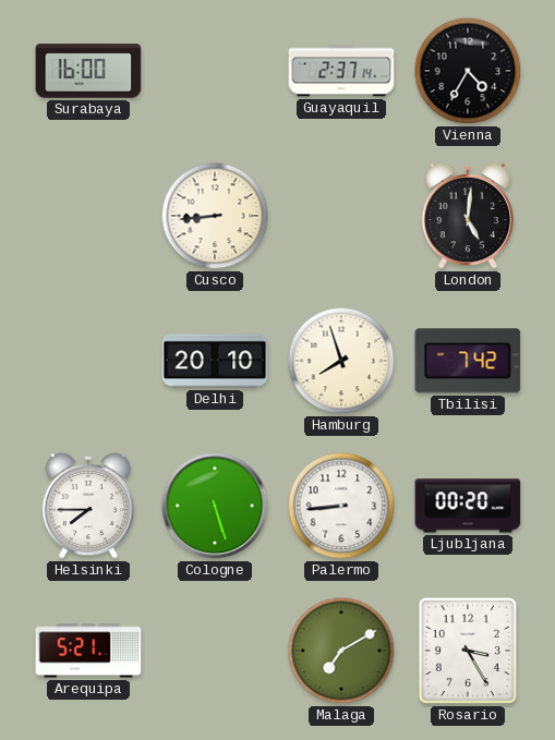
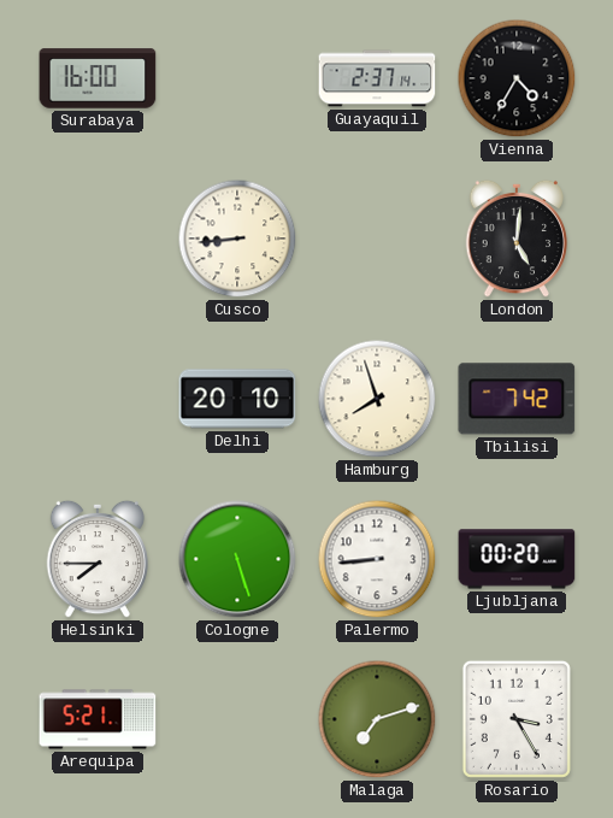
Malaga: 7:10 -> 7:12 (377, 719)
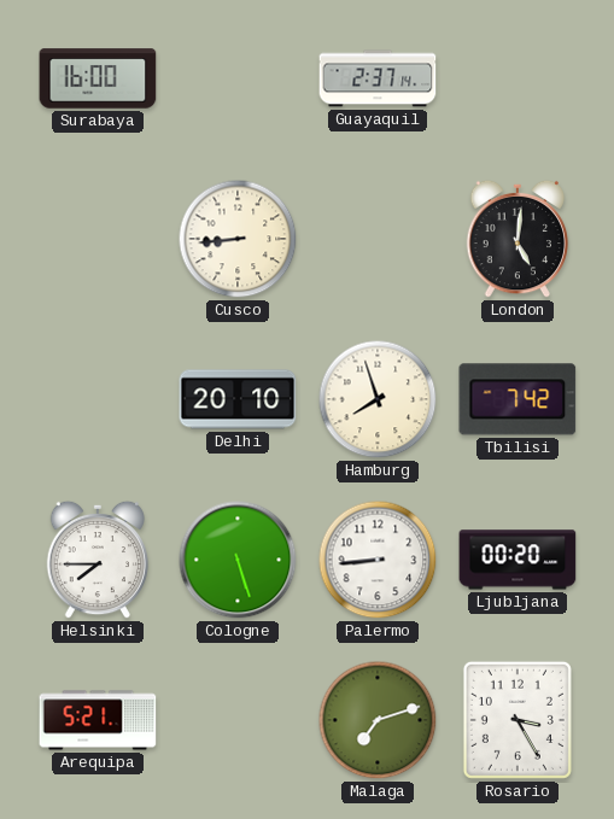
Vienna: 4:35 -> none (517, 78)
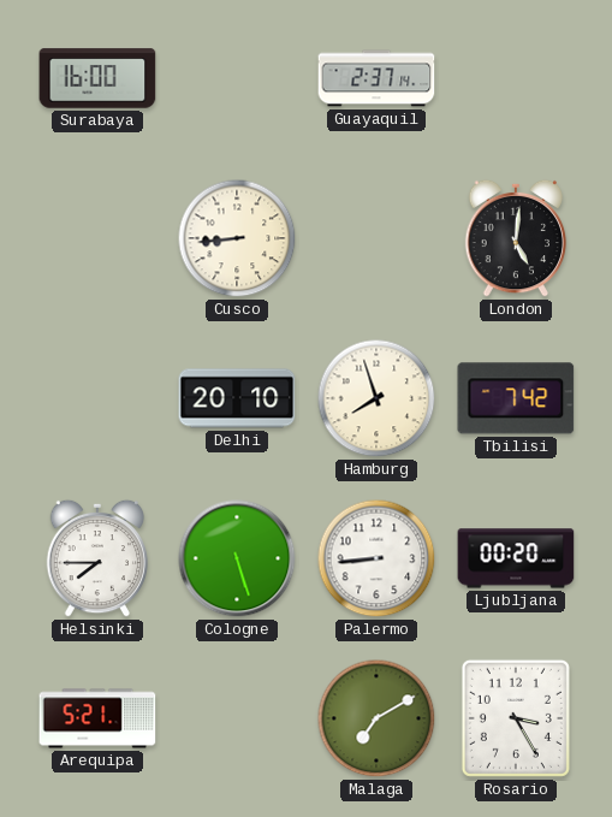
Malaga: 7:12 -> 7:10 (376, 718)
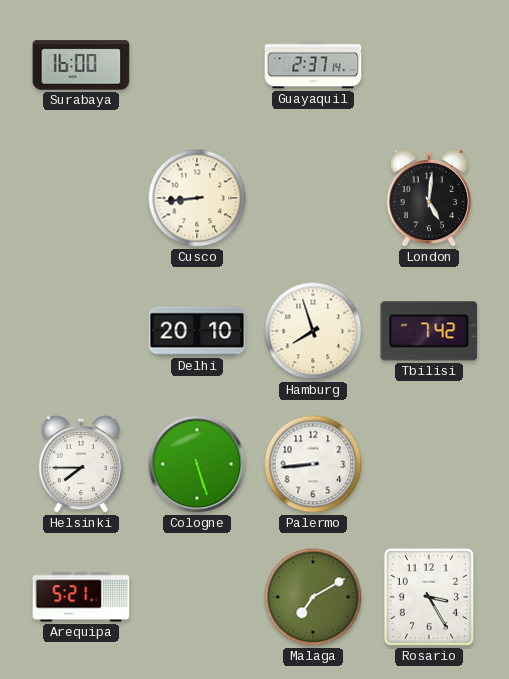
Ljubljana: 00:20 -> none (516, 558)
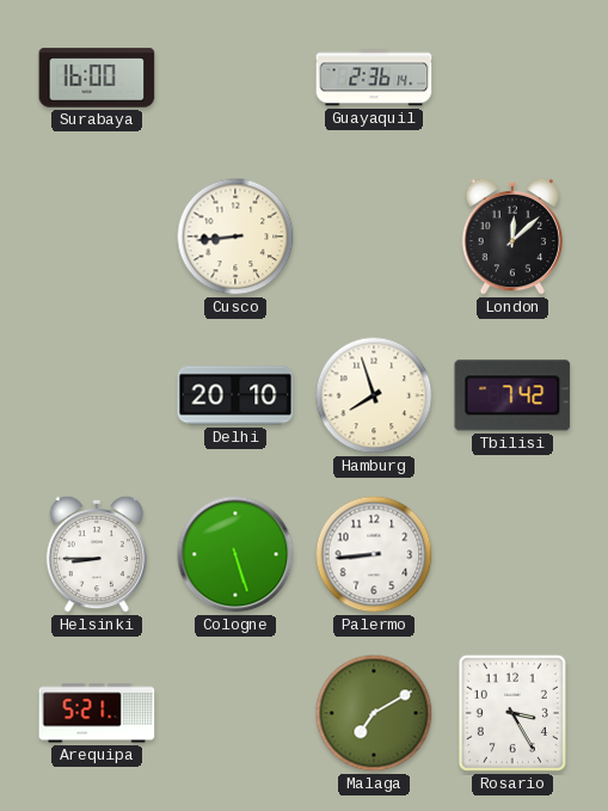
Guayaquil: 2:37 -> 2:36 (374, 78)
London: 5:01 -> 12:08 (512, 236)
Helsinki: 7:45 -> 8:45 (97, 554)
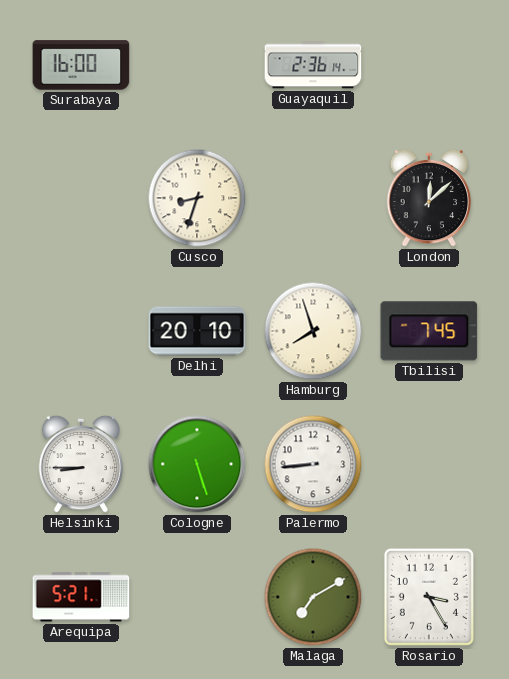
Cusco: 8:44 -> 8:33 (197, 198)
Tbilisi: 7:42 -> 7:45 (429, 331)
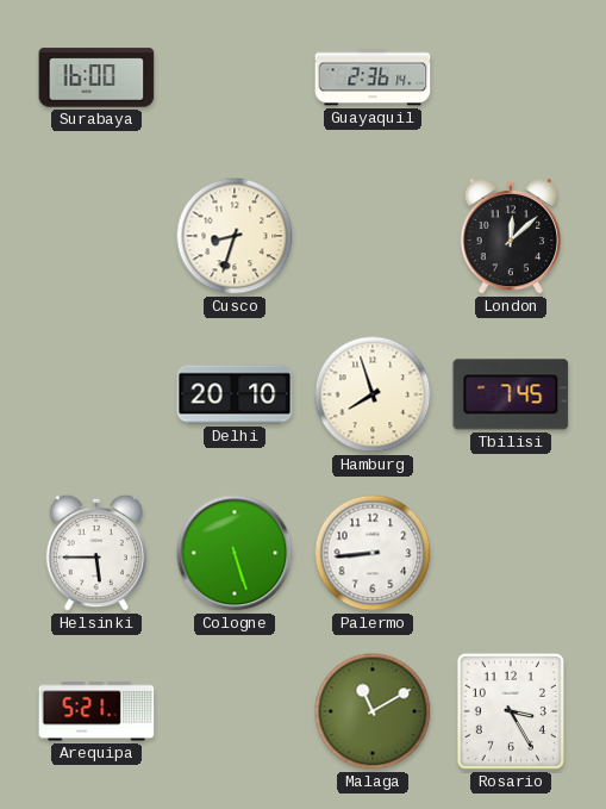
Helsinki: 8:45 -> 5:45 (96, 553)
Malaga: 7:10 -> 11:10 (373, 711)
